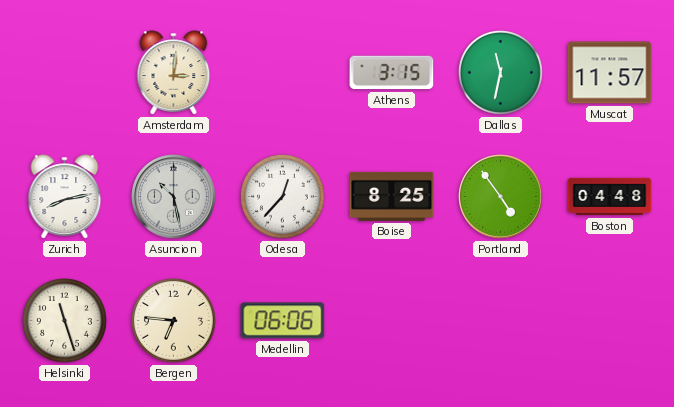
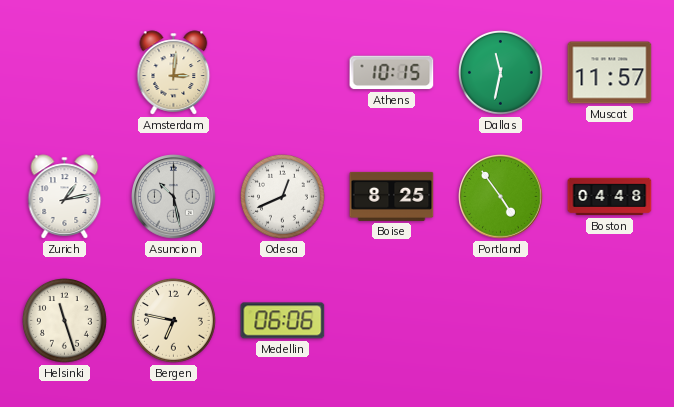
Athens: 3:15 -> 10:15 (392, 73)
Zurich: 8:13 -> 1:13 (65, 197)
Odesa: 12:37 -> 12:41 (283, 197)
Bergen: 6:46 -> 6:47 (174, 321)
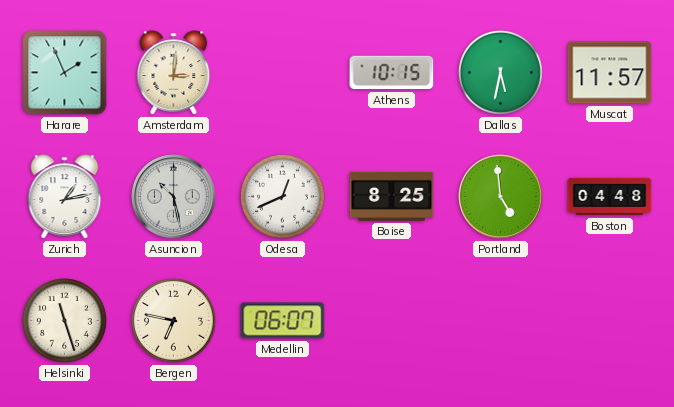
Harare: none -> 1:56 (65, 73)
Dallas: 11:32 -> 5:32 (501, 73)
Portland: 4:54 -> 4:59 (501, 197)
Medellin: 06:06 -> 06:07 (283, 321)
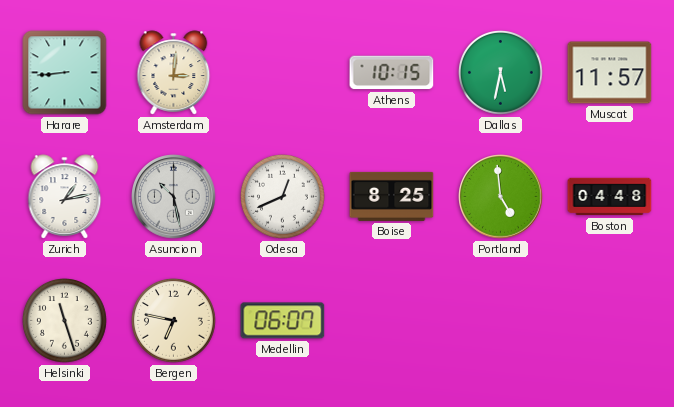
Harare: 1:56 -> 8:44 (65, 73)
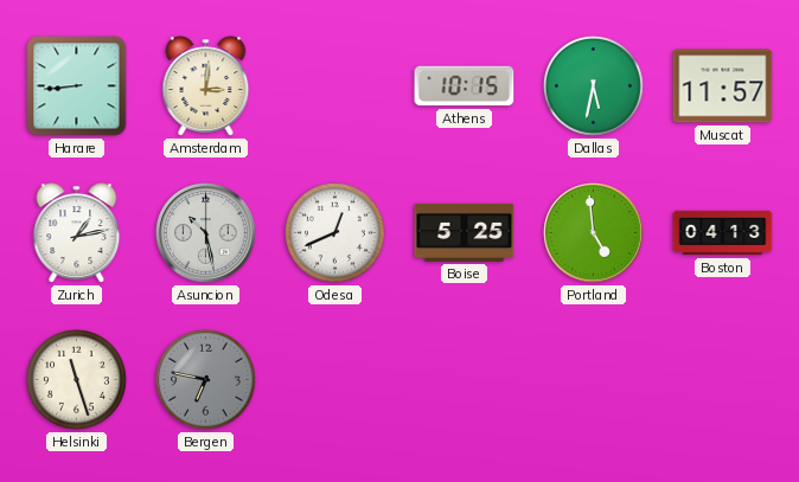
Boise: 8:25 -> 5:25 (465, 232)
Boston: 04:48 -> 04:13 (723, 233)
Bergen dial: cream -> grey (206, 380)
Medellin: 06:07 -> none (283, 321)
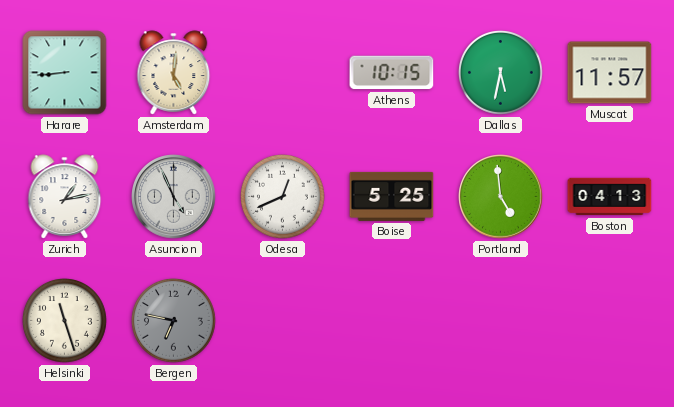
Amsterdam: 3:01 -> 5:01 (174, 73)
Asuncion: 10:28 -> 4:56 (174, 197)
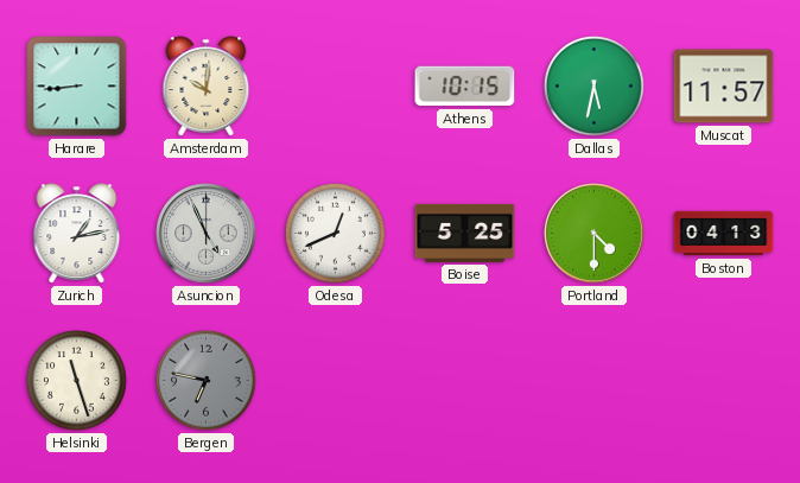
Amsterdam: 5:01 -> 10:01 (207, 87)
Portland: 4:59 -> 4:30 (595, 234)
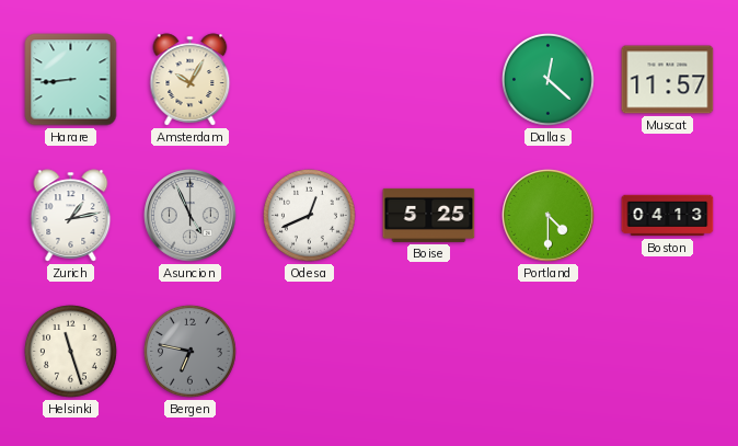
Amsterdam: 10:01 -> 10:05 (191, 80)
Athens: 10:15 -> none (465, 87)
Dallas: 5:32 -> 12:22 (549, 80)
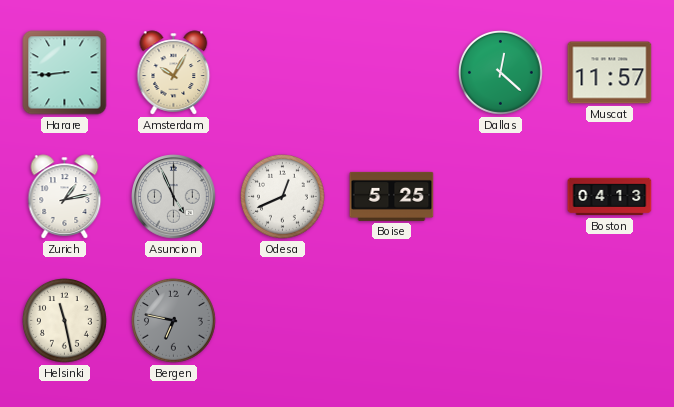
Portland: 4:30 -> none (549, 216)
Helsinki: 11:27 -> 11:28 (65, 321)
